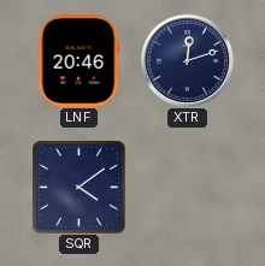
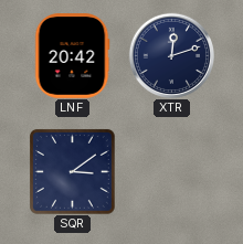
LNF: 20:46 -> 20:42 (72, 56)
SQR: 4:09 -> 3:09 (72, 171)
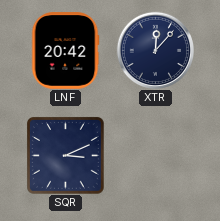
XTR: 12:12 -> 12:07 (155, 50)
SQR: 3:09 -> 3:11 (65, 155)
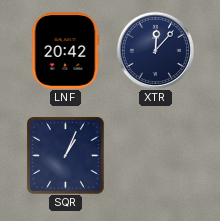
SQR: 3:11 -> 1:04 (65, 155)
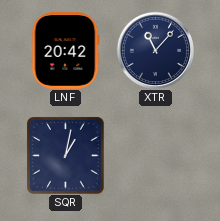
XTR: 12:07 -> 11:07 (155, 50)
SQR: 1:04 -> 1:02 (65, 155)
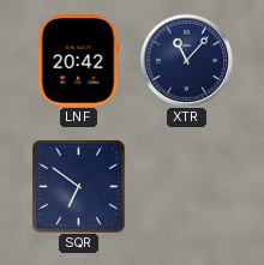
SQR: 1:02 -> 6:51 (78, 186)
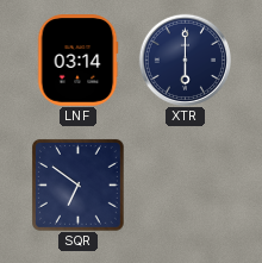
LNF: 20:42 -> 03:14 (77, 61)
XTR: 11:07 -> 6:00 (185, 60)
